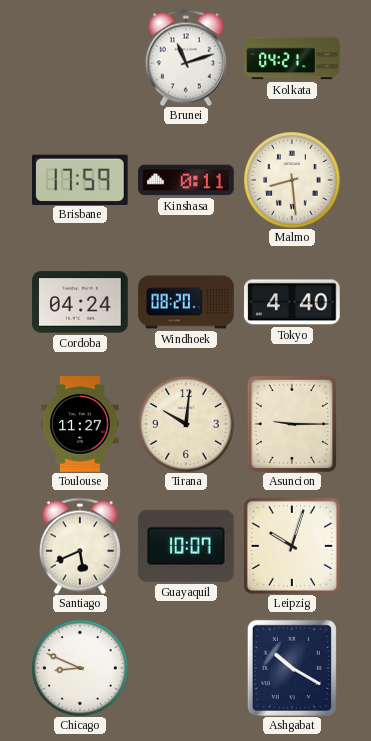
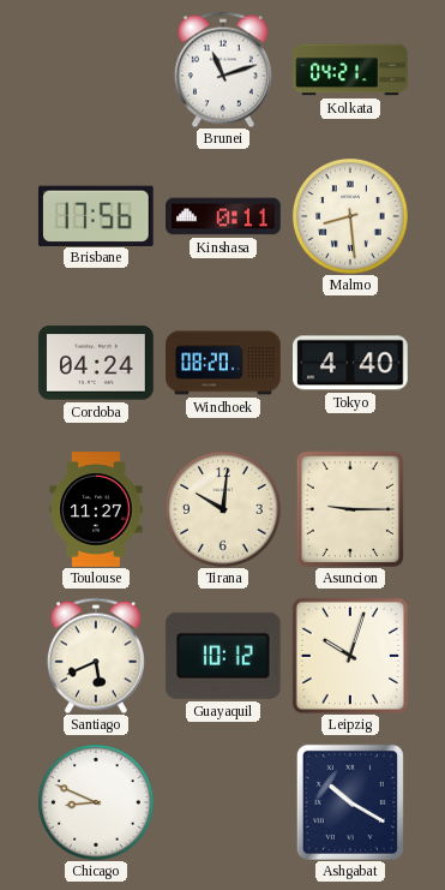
Brisbane: 17:59 -> 17:56 (96, 215)
Guayaquil: 10:07 -> 10:12 (223, 656)
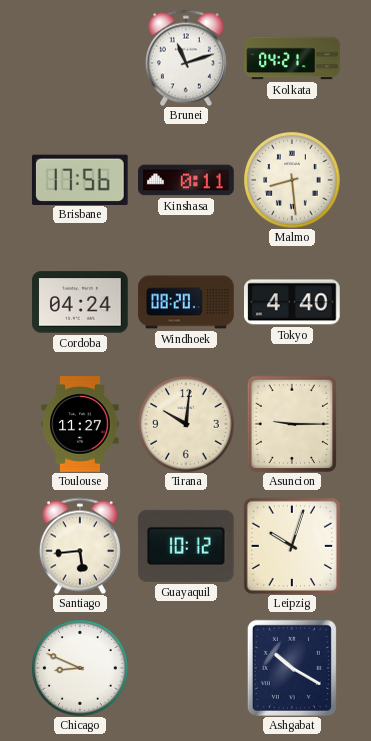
Santiago: 5:41 -> 5:44 (80, 546)
